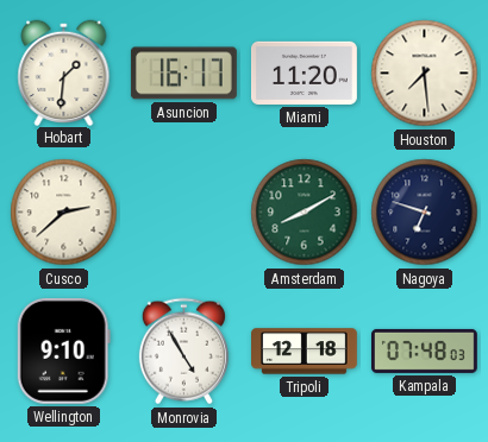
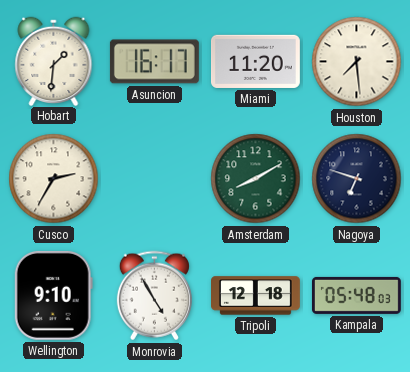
Cusco: 2:38 -> 2:35 (54, 179)
Kampala: 07:48 -> 05:48 (356, 295)
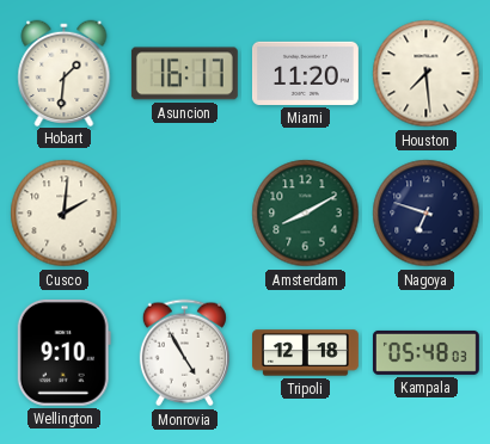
Cusco: 2:35 -> 2:01 (65, 214)
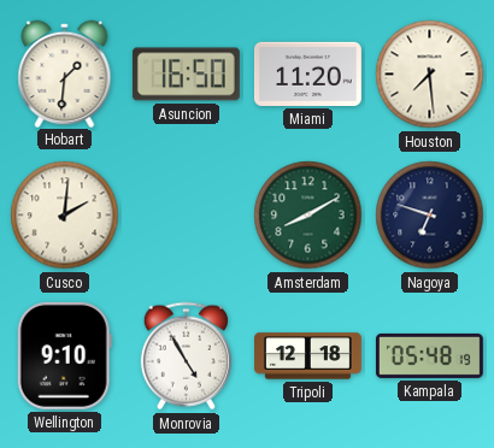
Asuncion: 16:17 -> 16:50 (186, 75)
Kampala: 05:48:03 -> 05:48:19 (429, 355)
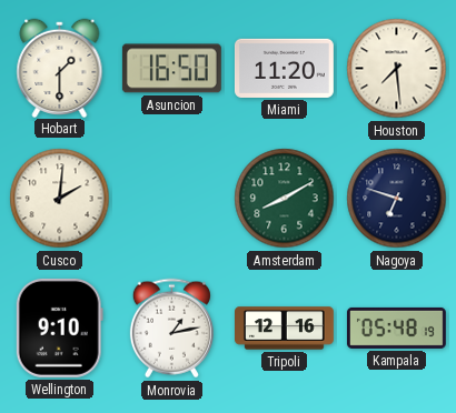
Hobart: 1:31 -> 1:30 (60, 68)
Monrovia: 4:55 -> 1:13 (171, 329)
Tripoli: 12:18 -> 12:16 (285, 329)
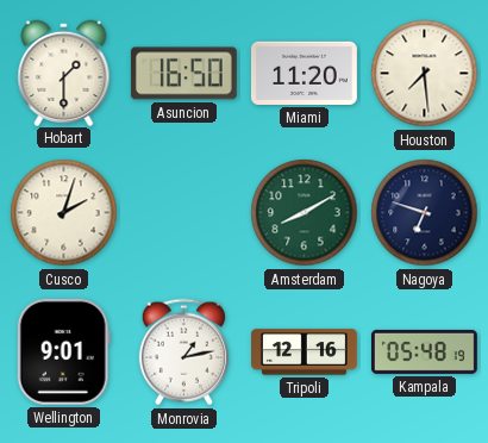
Cusco: 2:01 -> 2:03 (64, 213)
Wellington: 9:10 -> 9:01 (63, 351)
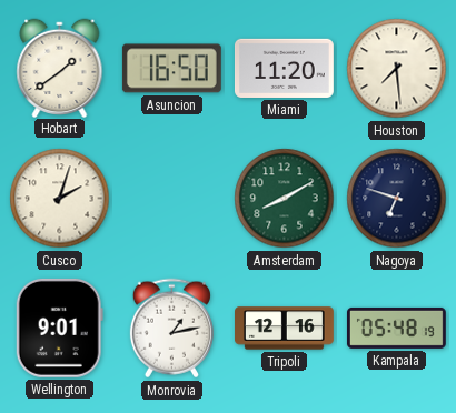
Hobart: 1:30 -> 1:39 (60, 68)
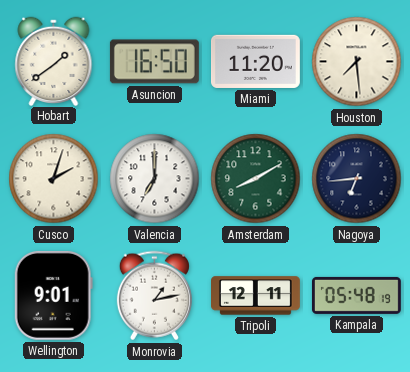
Valencia: none -> 7:00 (155, 179)
Nagoya: 6:48 -> 6:44 (357, 179)
Tripoli: 12:16 -> 12:11 (256, 296)
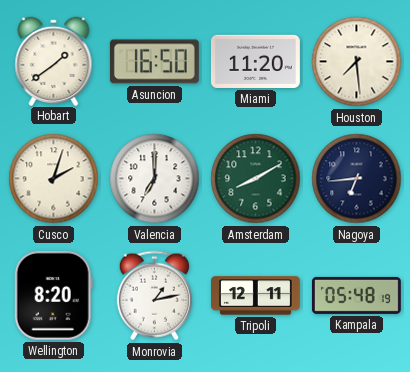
Wellington: 9:01 -> 8:20 (53, 295)
